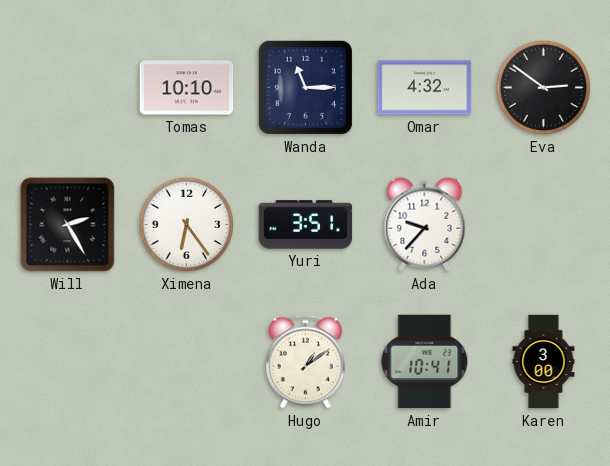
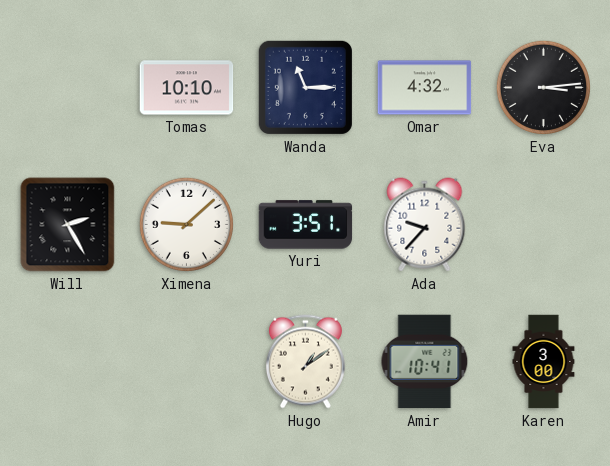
Eva: 2:51 -> 3:14 (543, 87)
Ximena: 6:24 -> 9:08 (186, 224)
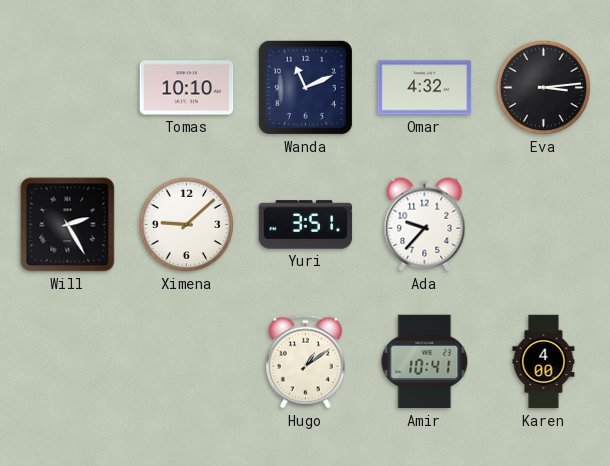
Wanda: 11:15 -> 11:11 (305, 87)
Karen: 3:00 -> 4:00 (544, 362)
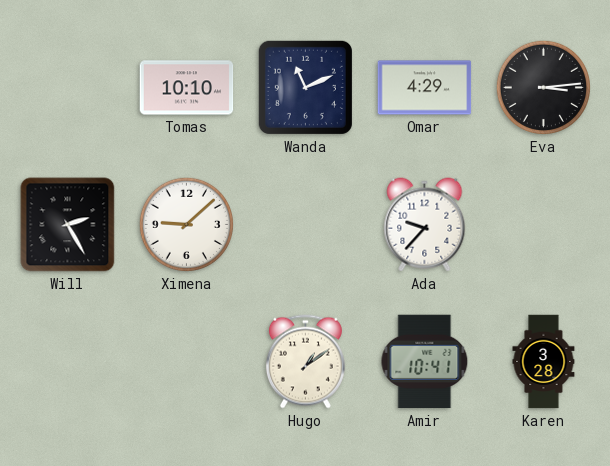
Omar: 4:32 -> 4:29 (425, 88)
Yuri: 3:51 -> none (306, 225)
Karen: 4:00 -> 3:28 (544, 362)
